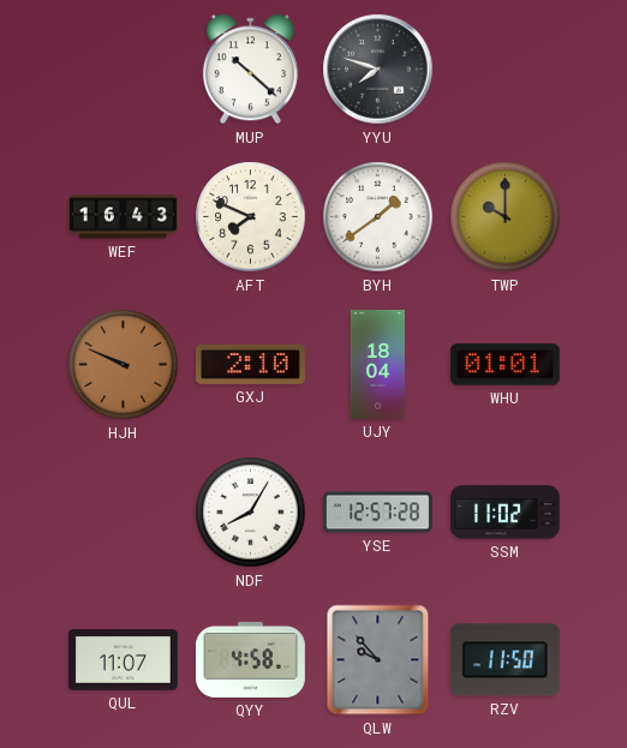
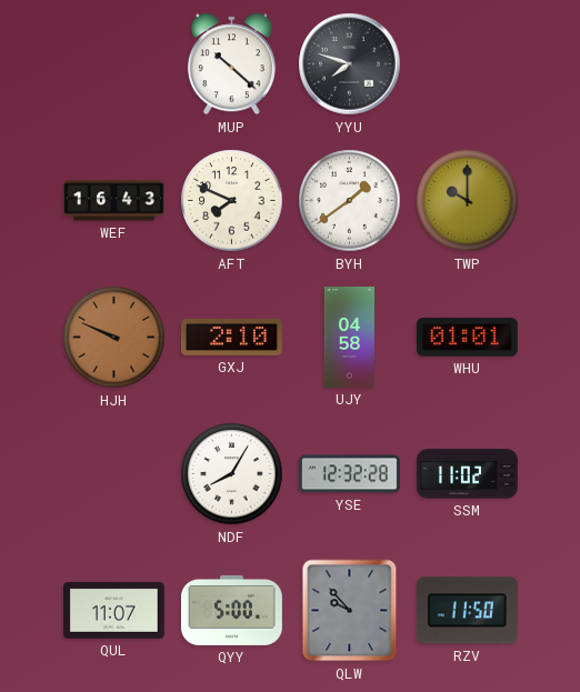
UJY: 18:04 -> 04:58 (349, 338)
YSE: 12:57 -> 12:32 (350, 474)
QYY: 4:58 -> 5:00 (232, 610)
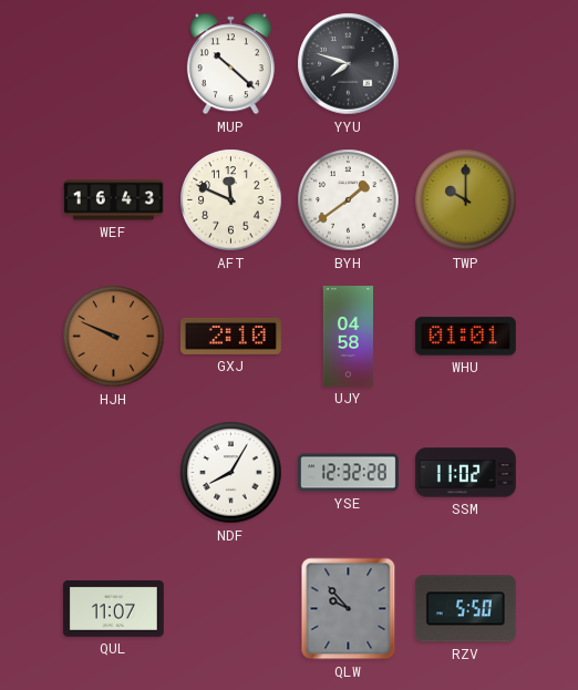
AFT: 7:49 -> 11:49 (231, 200)
QYY: 5:00 -> none (232, 610)
RZV: 11:50 -> 5:50 (465, 609)
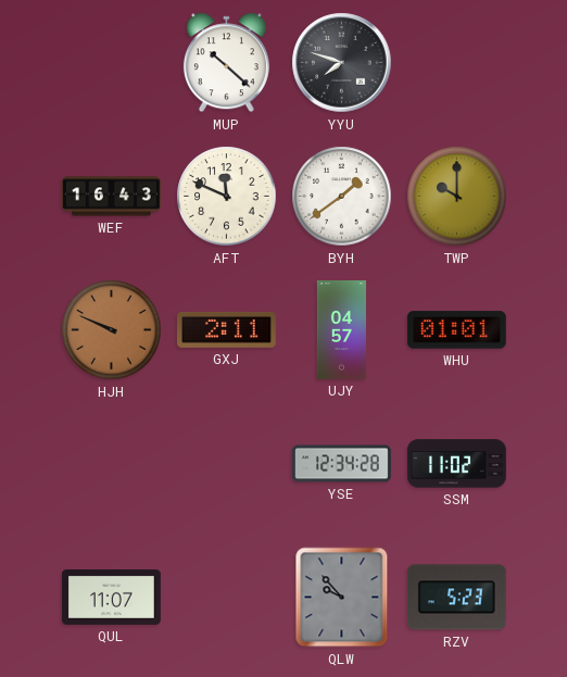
GXJ: 2:10 -> 2:11 (226, 329)
UJY: 04:58 -> 04:57 (341, 330)
NDF: 8:05 -> none (231, 473)
YSE: 12:32 -> 12:34 (342, 464)
RZV: 5:50 -> 5:23 (456, 598)
